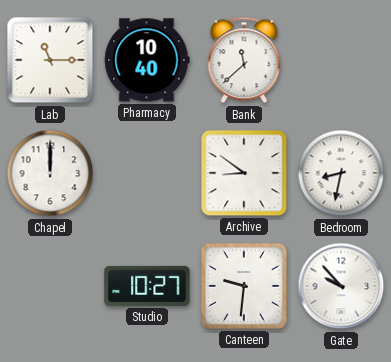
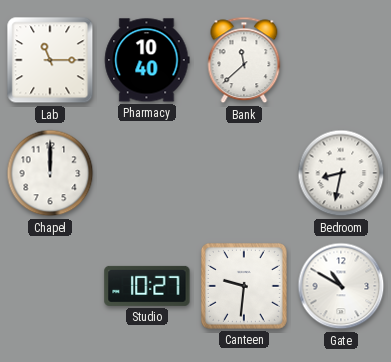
Archive: 8:51 -> none (244, 173)
Gate: 9:53 -> 10:50 (341, 286)
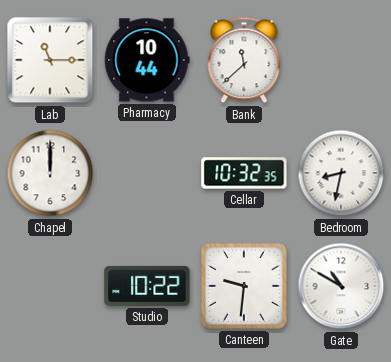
Pharmacy: 10:40 -> 10:44 (147, 60)
Cellar: none -> 10:32 (244, 173)
Studio: 10:27 -> 10:22 (147, 286)
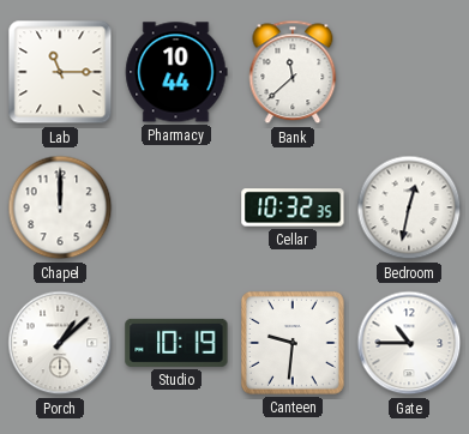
Bedroom: 8:32 -> 12:32 (409, 207)
Porch: none -> 1:08 (60, 343)
Studio: 10:22 -> 10:19 (176, 343)
Gate: 10:50 -> 10:45 (409, 343)
